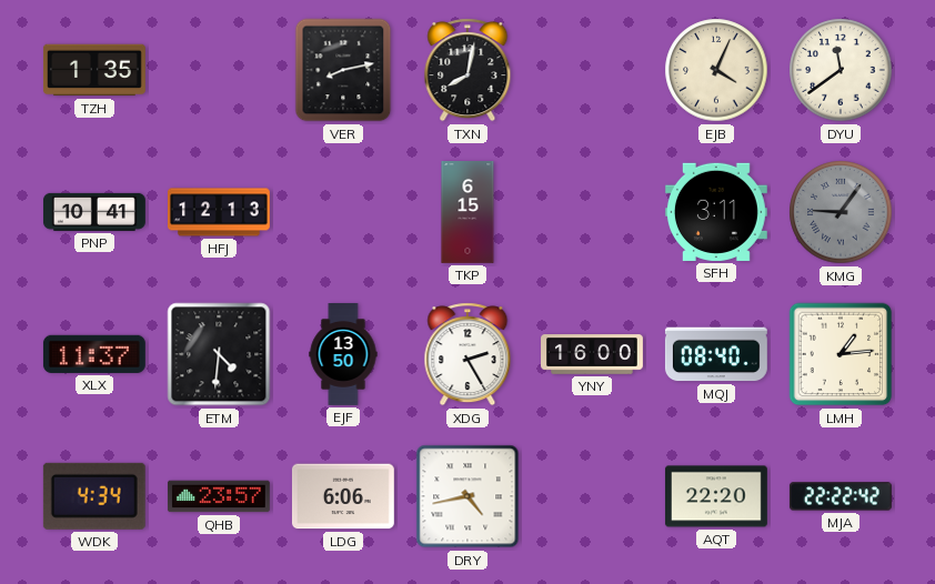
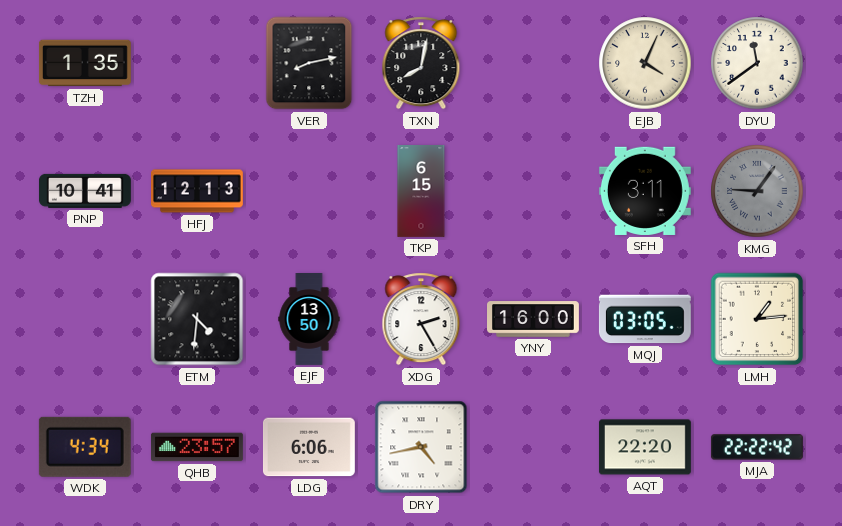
XLX: 11:37 -> none (94, 354)
MQJ: 08:40 -> 03:05 (645, 319)
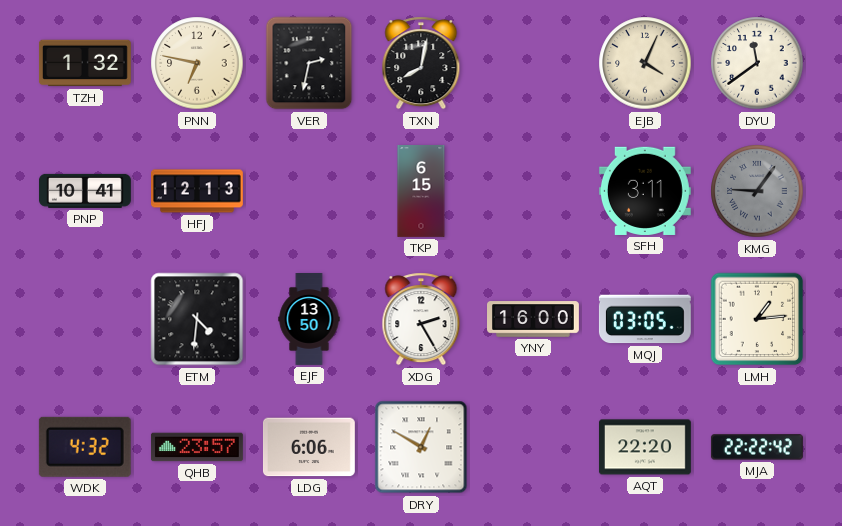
TZH: 1:35 -> 1:32 (85, 63)
PNN: none -> 6:47 (197, 63)
VER: 8:13 -> 2:32 (309, 63)
WDK: 4:34 -> 4:32 (85, 447)
DRY: 4:43 -> 12:50 (421, 447)
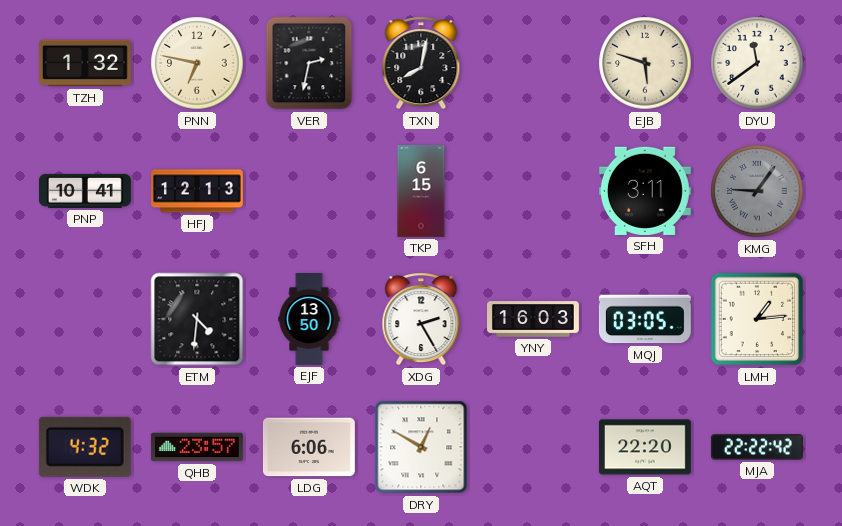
EJB: 4:04 -> 5:48 (645, 63)
YNY: 16:00 -> 16:03 (534, 319)
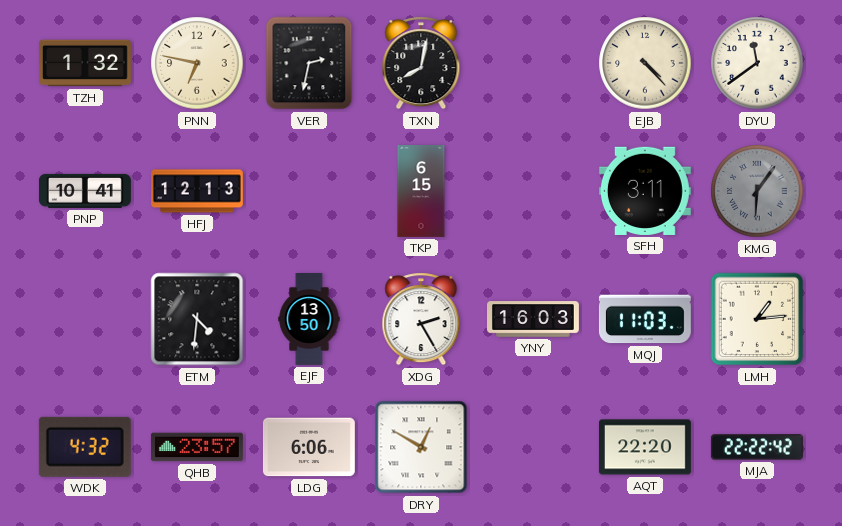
EJB: 5:48 -> 4:23 (645, 63)
KMG: 9:06 -> 6:06 (757, 191)
MQJ: 03:05 -> 11:03 (645, 319)
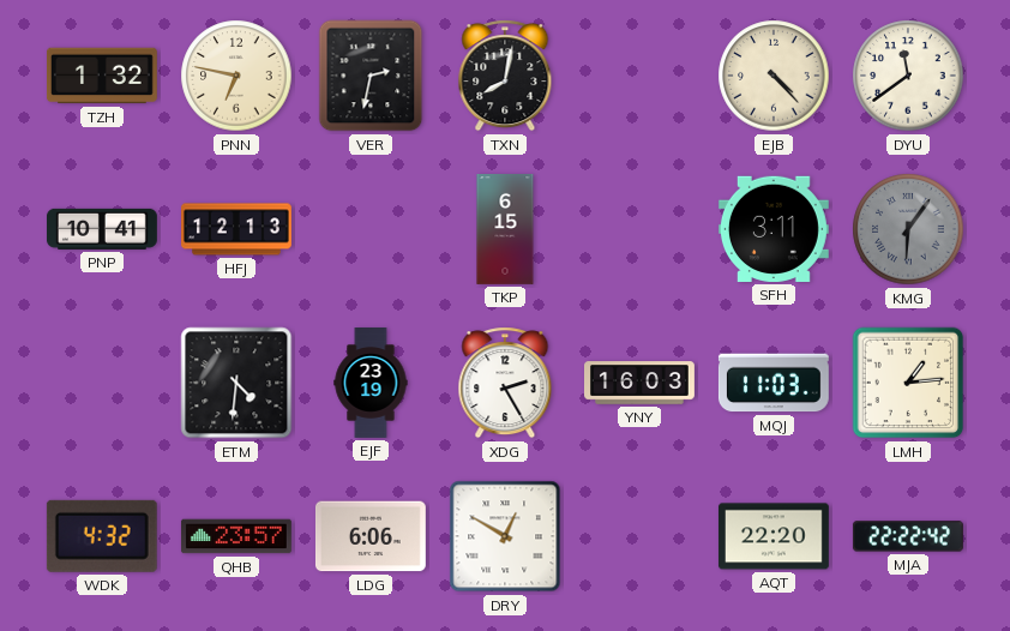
EJF: 13:50 -> 23:19 (371, 384)
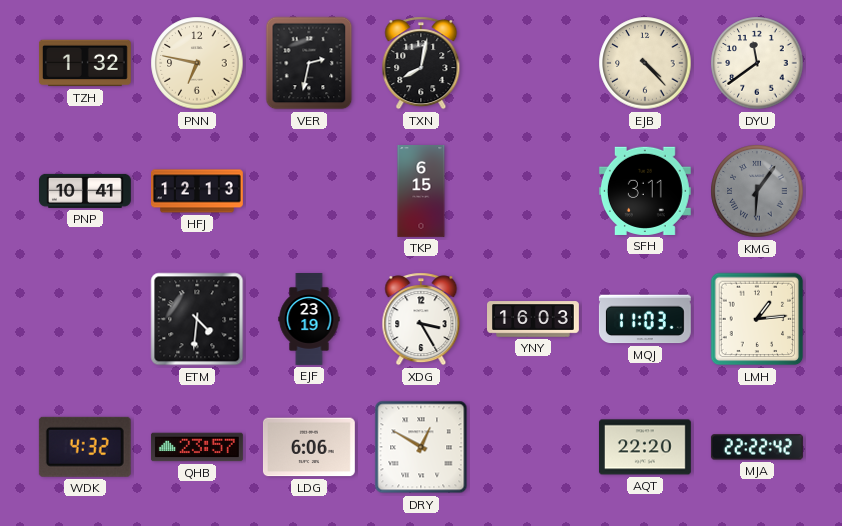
XDG: 2:25 -> 3:25 (421, 319)
